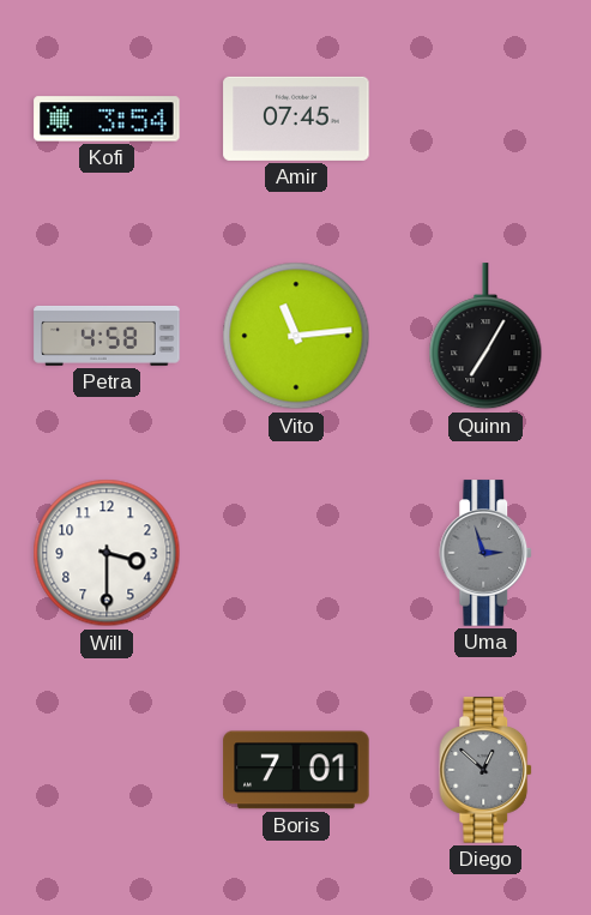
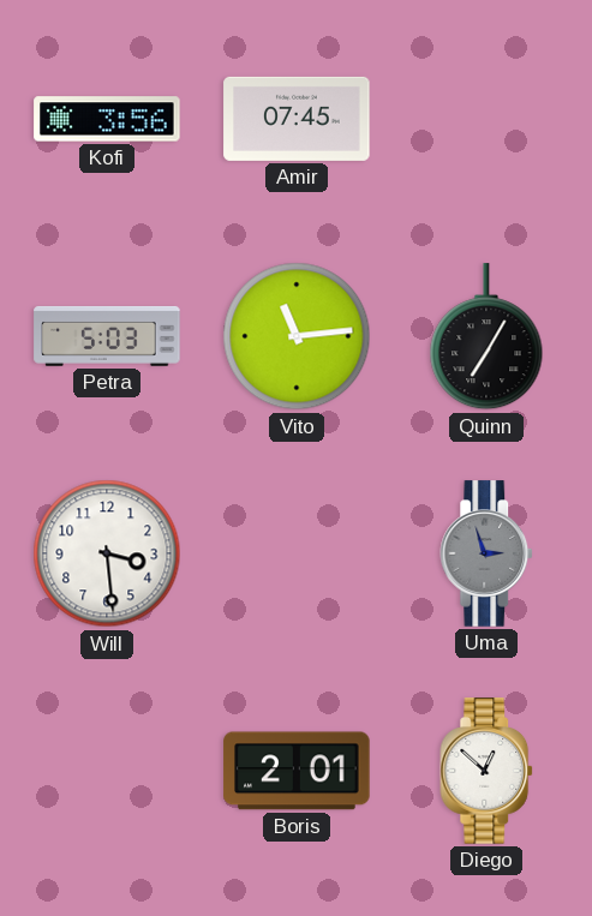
Kofi: 3:54 -> 3:56 (107, 119)
Petra: 4:58 -> 5:03 (107, 336)
Will: 3:30 -> 3:29 (107, 553)
Boris: 7:01 -> 2:01 (297, 771)
Diego dial: grey -> white (488, 771)
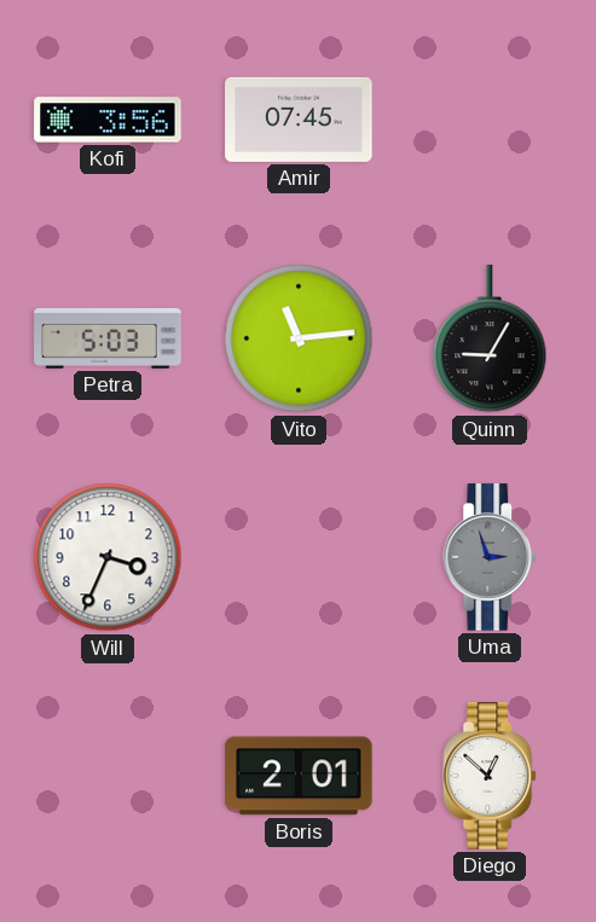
Quinn: 7:05 -> 9:05 (490, 340)
Will: 3:29 -> 3:34 (108, 557)
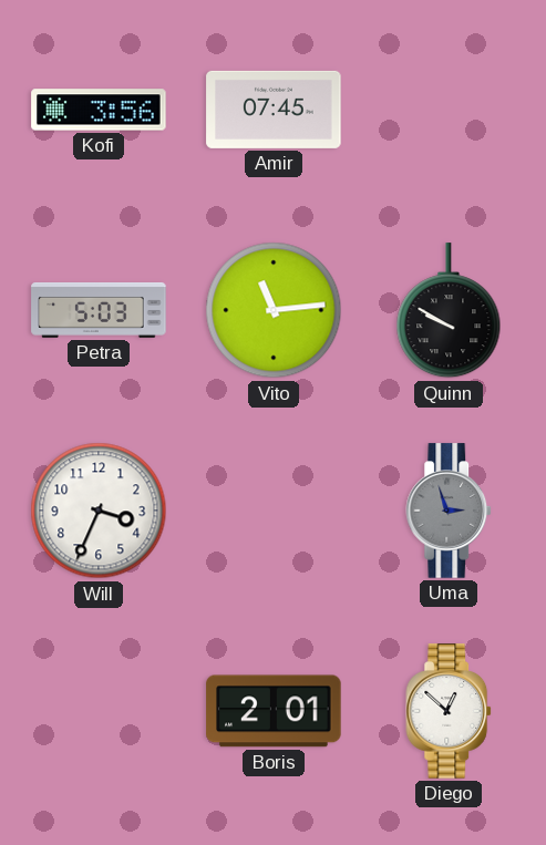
Quinn: 9:05 -> 9:50 (449, 311)
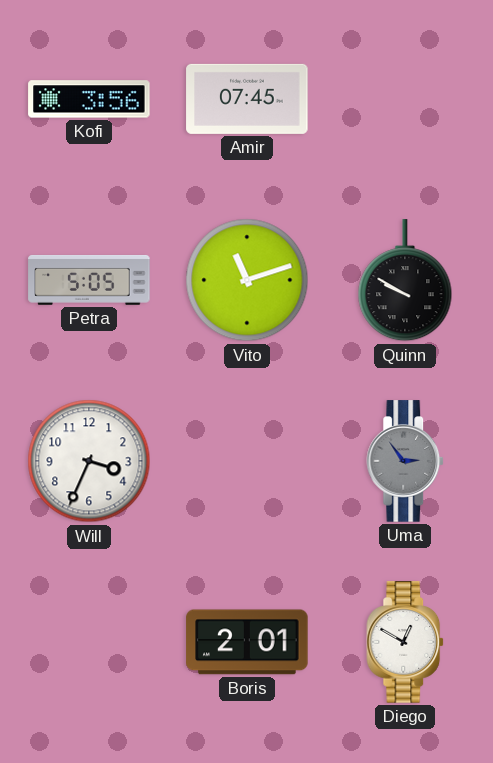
Petra: 5:03 -> 5:05 (89, 280)
Vito: 11:14 -> 11:12 (247, 280)
Uma: 2:57 -> 2:54 (406, 461)
Diego: 12:52 -> 12:50 (406, 642)
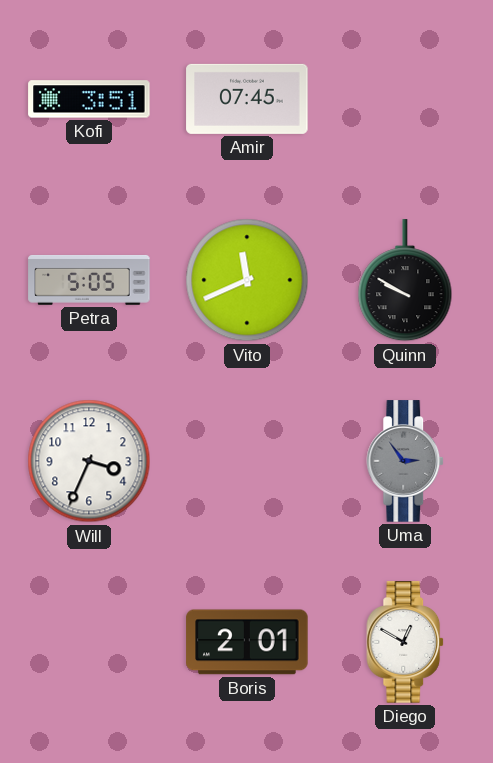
Kofi: 3:56 -> 3:51 (89, 99)
Vito: 11:12 -> 11:41 (247, 280)
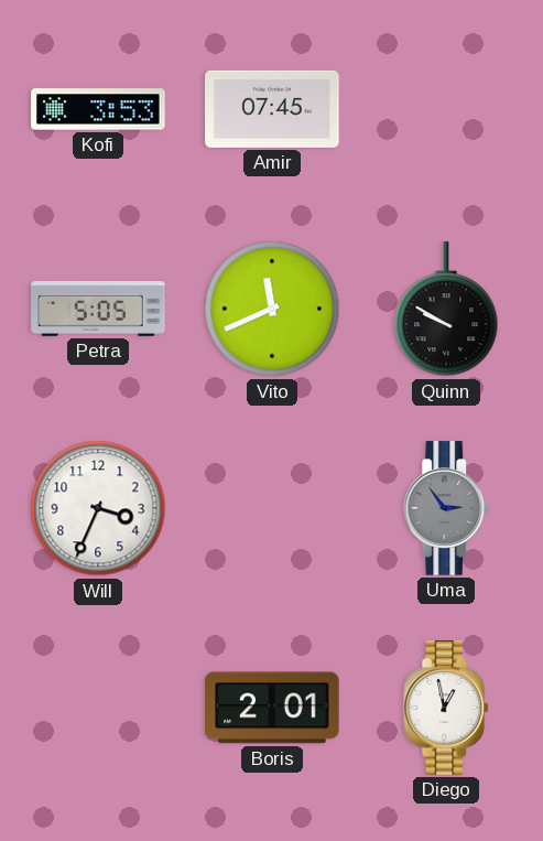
Kofi: 3:51 -> 3:53 (98, 109)
Diego: 12:50 -> 12:58 (447, 708)
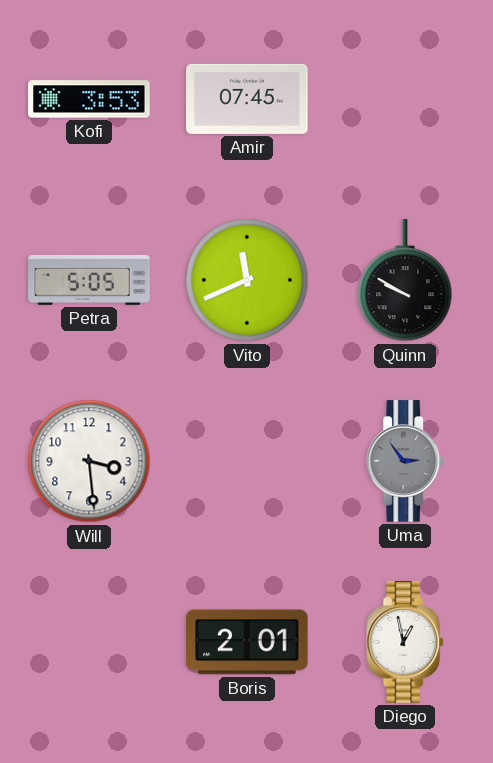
Will: 3:34 -> 3:29 (89, 461)
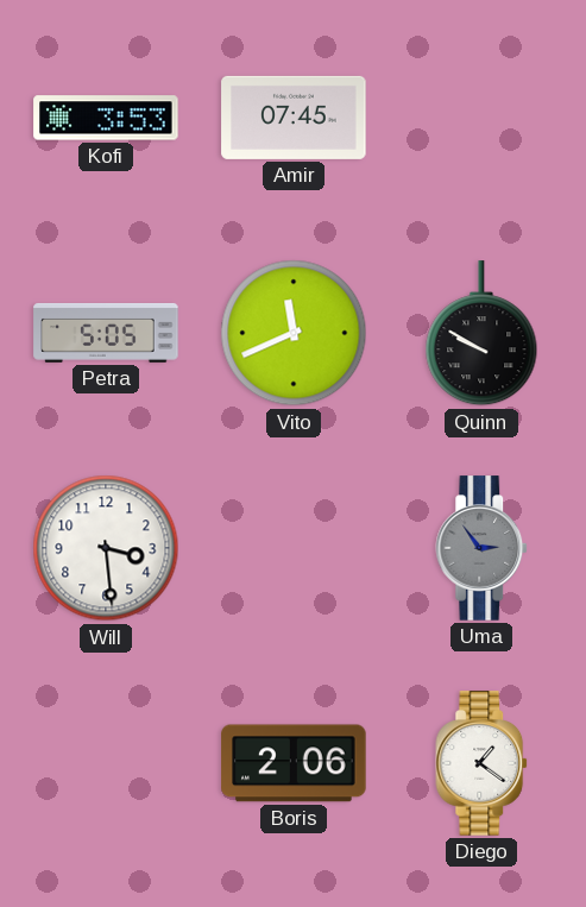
Boris: 2:01 -> 2:06 (294, 763)
Diego: 12:58 -> 1:21 (483, 763)
